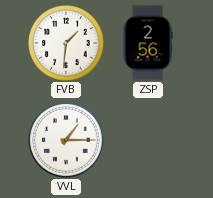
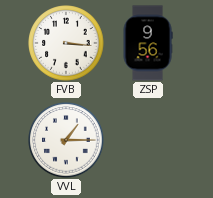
FVB: 1:31 -> 3:16 (66, 43)
ZSP: 2:56 -> 9:56 (148, 43)
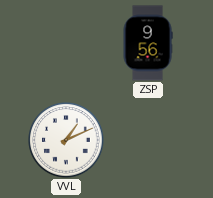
FVB: 3:16 -> none (66, 43)
VVL: 1:15 -> 1:11 (66, 140)
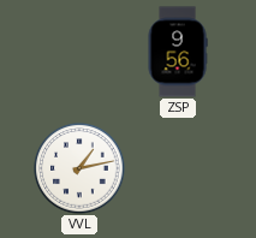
VVL: 1:11 -> 1:13 (79, 168)
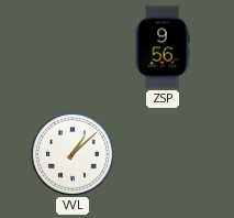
VVL: 1:13 -> 1:08 (73, 154)
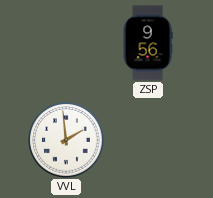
VVL: 1:08 -> 1:59 (66, 140)
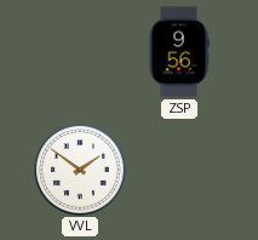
VVL: 1:59 -> 1:51 (80, 170)
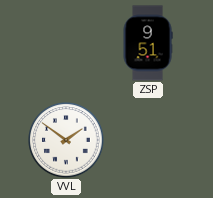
ZSP: 9:56 -> 9:51 (148, 43)
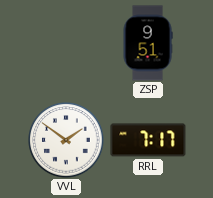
RRL: none -> 7:17 (148, 140)
